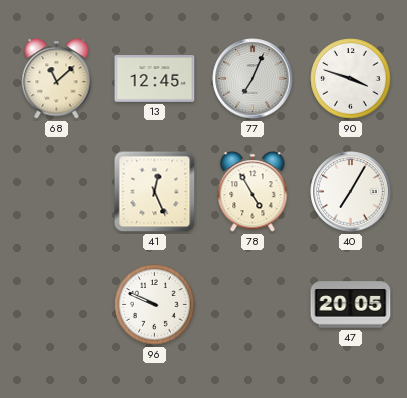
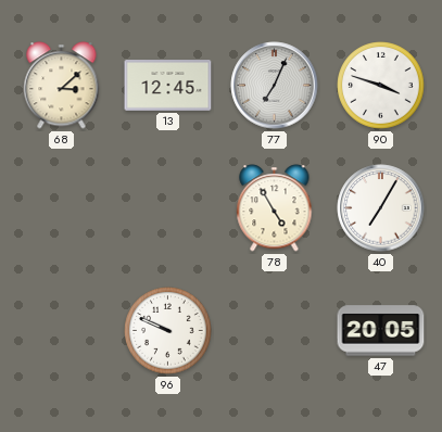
68: 11:08 -> 3:08 (62, 86)
41: 12:26 -> none (155, 192)
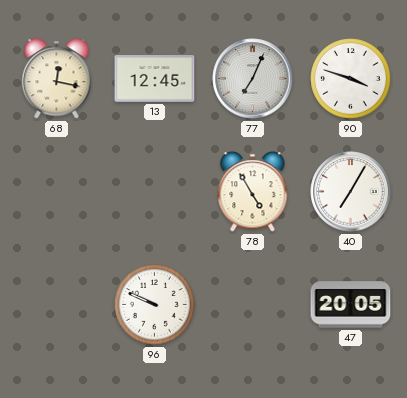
68: 3:08 -> 12:17 (57, 79)
